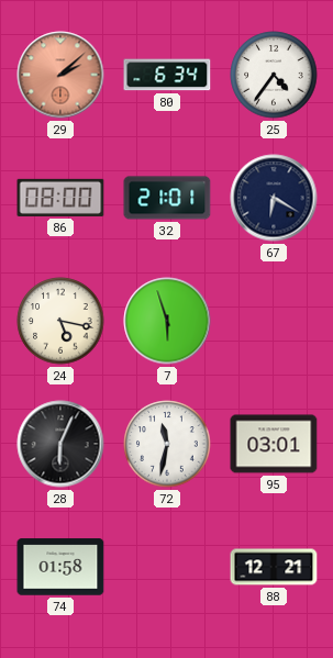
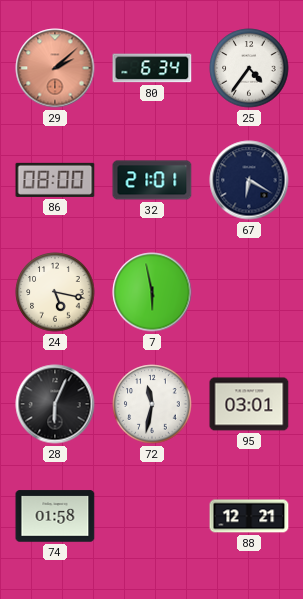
7: 5:57 -> 5:58 (152, 292)
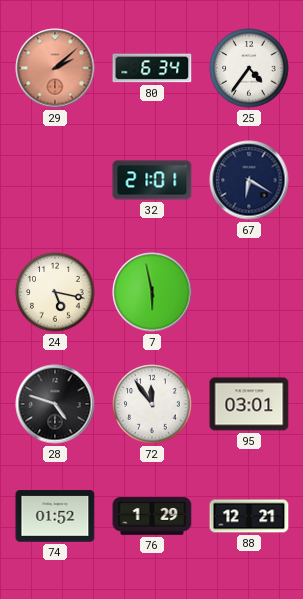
86: 08:00 -> none (55, 180)
28: 6:04 -> 4:48 (55, 404)
72: 11:32 -> 11:54 (152, 404)
74: 01:58 -> 01:52 (55, 516)
76: none -> 1:29 (152, 516)
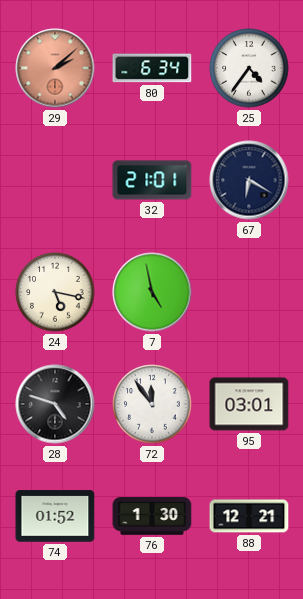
7: 5:58 -> 4:58 (152, 292)
76: 1:29 -> 1:30 (152, 516)
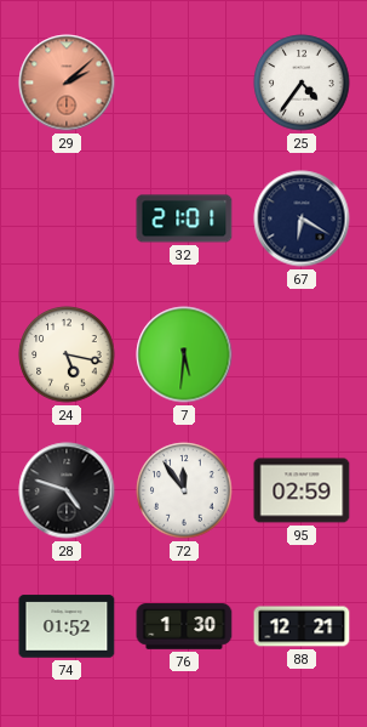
80: 6:34 -> none (152, 68)
7: 4:58 -> 5:31 (184, 354)
95: 03:01 -> 02:59 (302, 490)
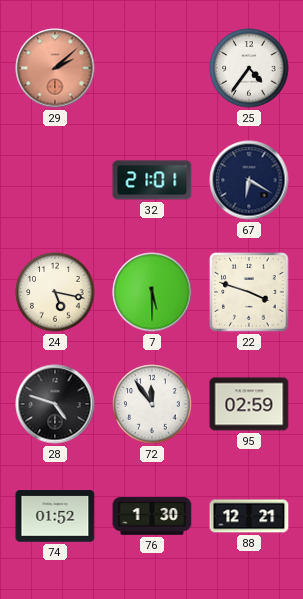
7: 5:31 -> 5:30 (152, 292)
22: none -> 3:48 (249, 292)
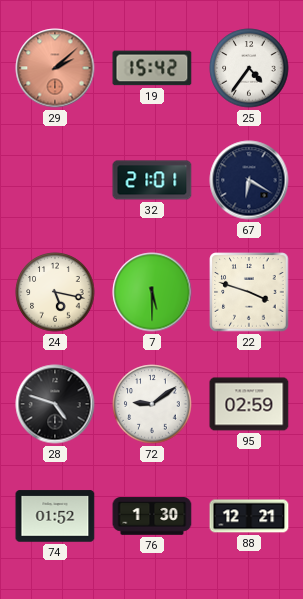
19: none -> 15:42 (152, 68)
72: 11:54 -> 9:09 (152, 404)
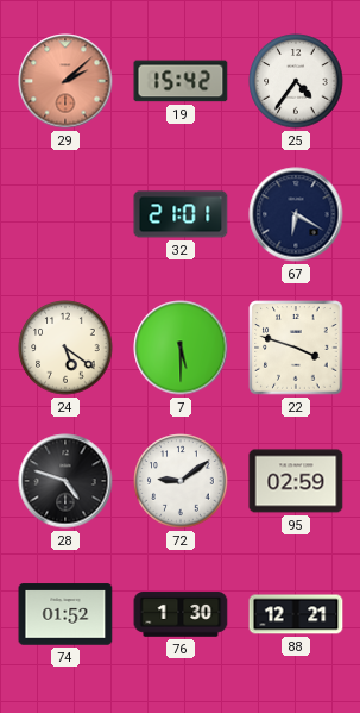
24: 5:17 -> 5:21 (65, 348)
